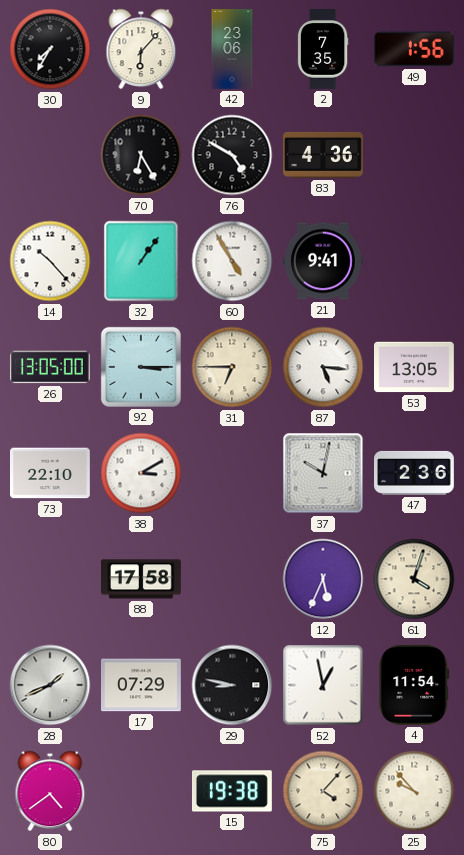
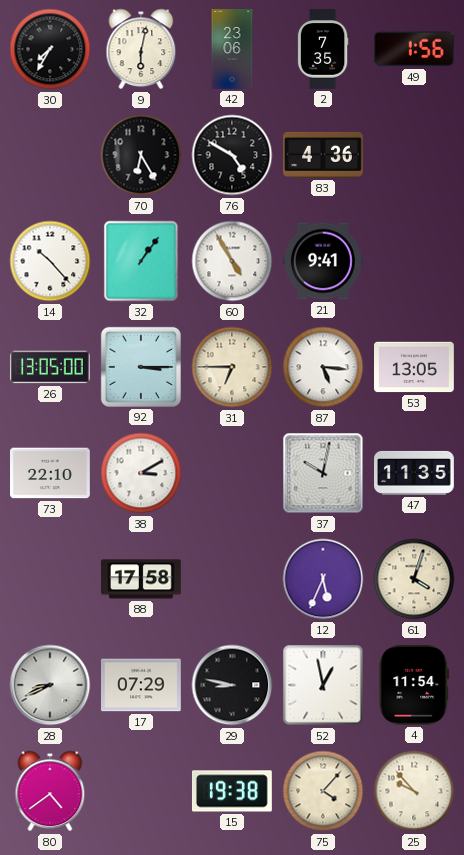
9: 6:07 -> 6:02 (141, 49)
47: 2:36 -> 11:35 (415, 473)
28: 1:41 -> 8:41 (50, 685)
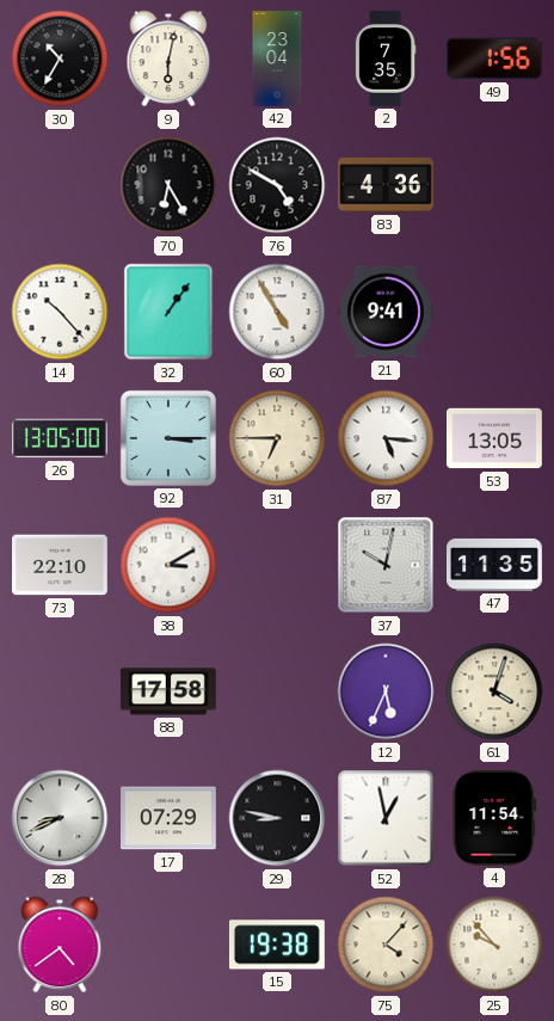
30: 7:35 -> 10:35 (60, 59)
42: 23:06 -> 23:04 (277, 59)
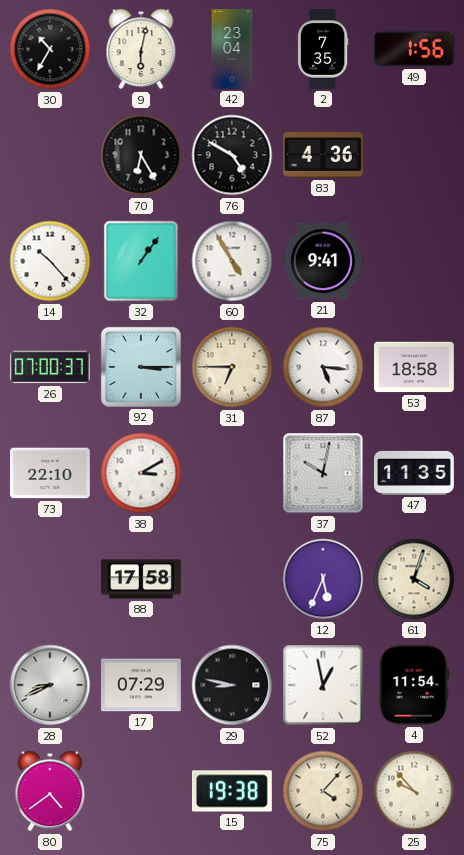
26: 13:05 -> 07:00 (50, 367)
53: 13:05 -> 18:58 (415, 367)
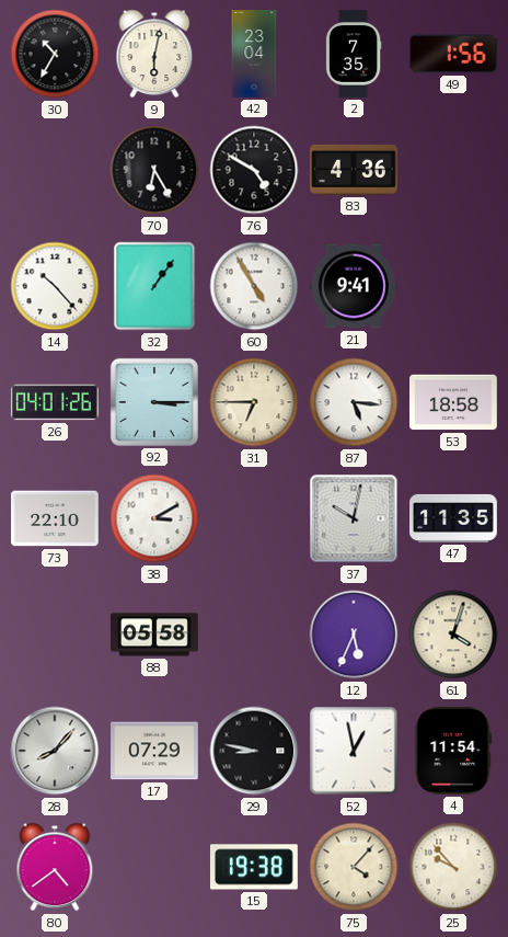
26: 07:00 -> 04:01 (55, 402)
88: 17:58 -> 05:58 (155, 635)
28: 8:41 -> 8:07 (55, 751)
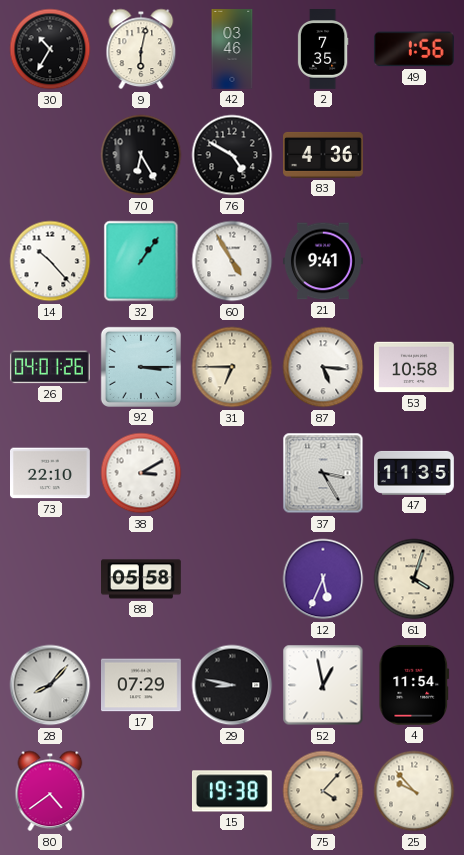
42: 23:04 -> 03:46 (232, 49)
53: 18:58 -> 10:58 (415, 367)
37: 10:02 -> 3:25 (323, 473)
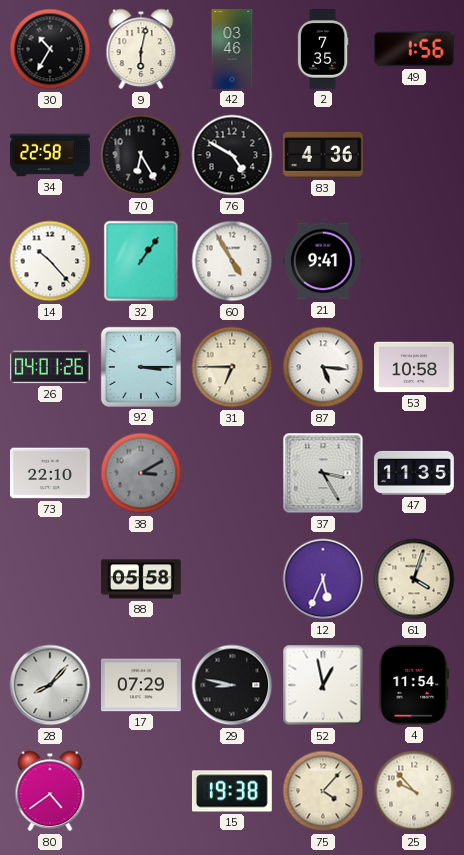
34: none -> 22:58 (51, 155)
38 dial: white -> grey (141, 473)
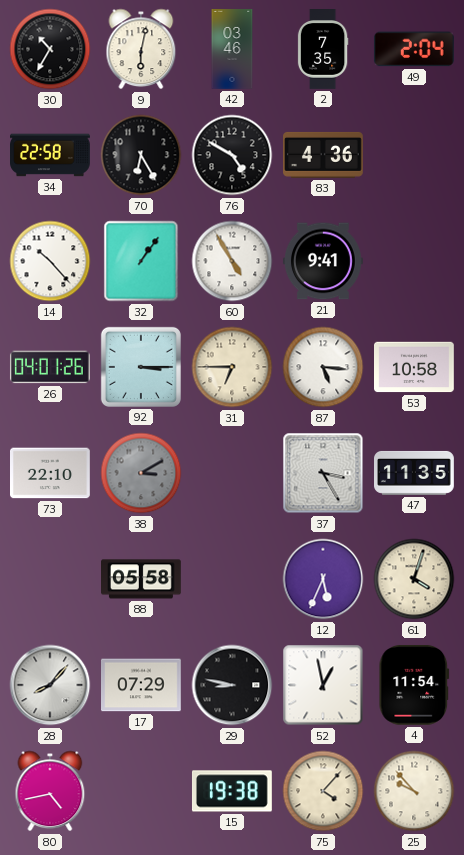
49: 1:56 -> 2:04 (414, 49)
80: 4:39 -> 4:43 (50, 791)
